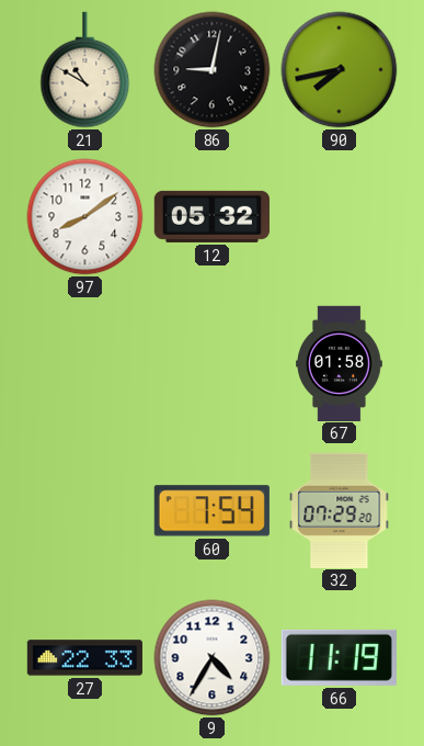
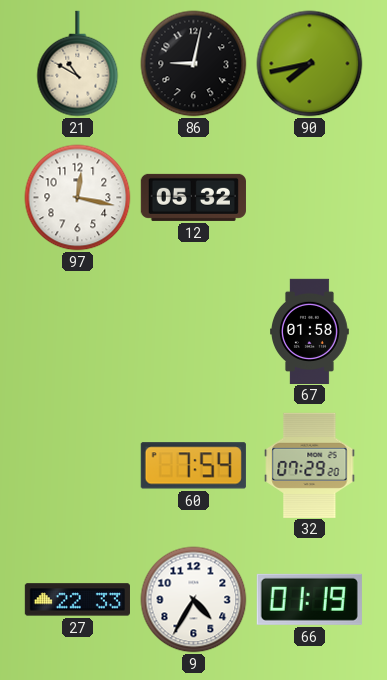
97: 8:09 -> 12:17 (78, 198)
66: 11:19 -> 01:19 (309, 599)
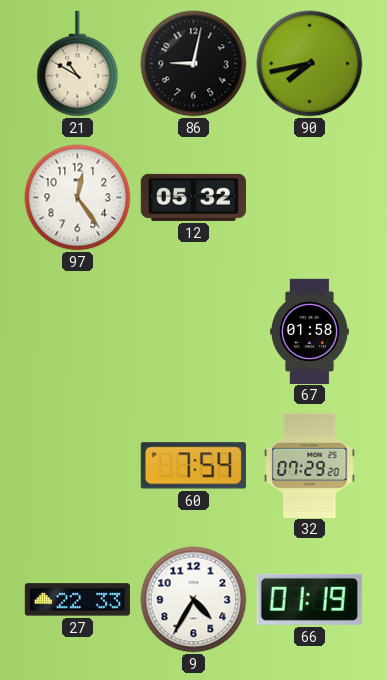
97: 12:17 -> 12:24 (78, 198)
